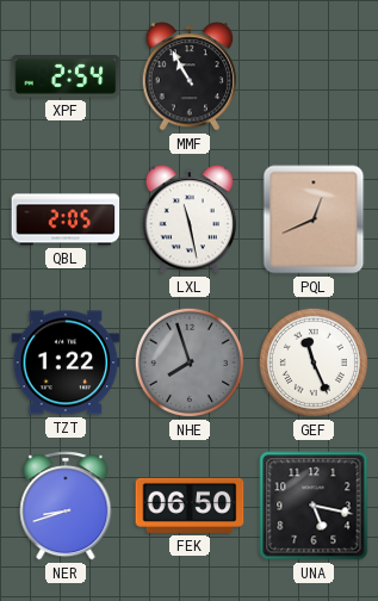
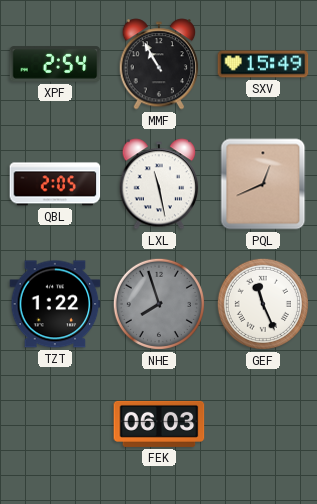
SXV: none -> 15:49 (263, 64)
NER: 8:42 -> none (66, 506)
FEK: 06:50 -> 06:03 (159, 424)
UNA: 5:17 -> none (314, 506)
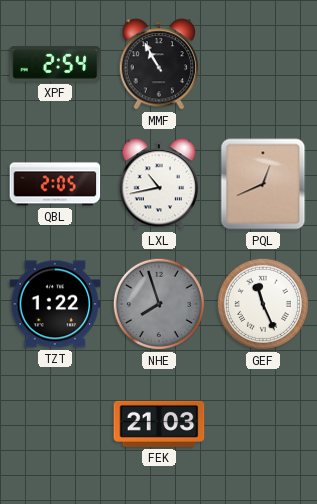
SXV: 15:49 -> none (263, 64)
LXL: 11:28 -> 10:43 (159, 184)
FEK: 06:03 -> 21:03 (159, 424)
